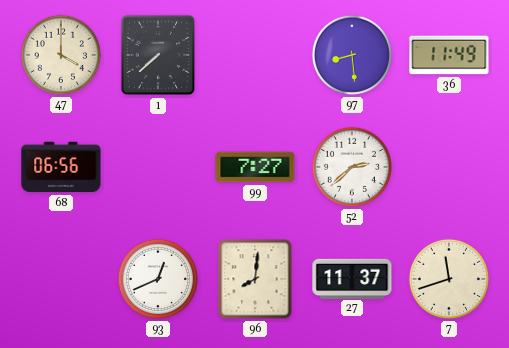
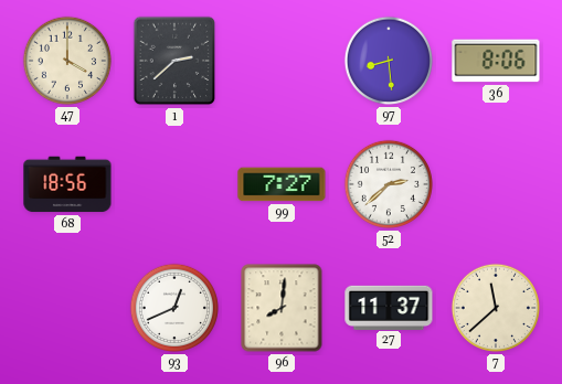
1: 7:38 -> 2:38 (174, 61)
36: 11:49 -> 8:06 (496, 61)
68: 06:56 -> 18:56 (67, 184)
7: 11:42 -> 11:38 (496, 308)
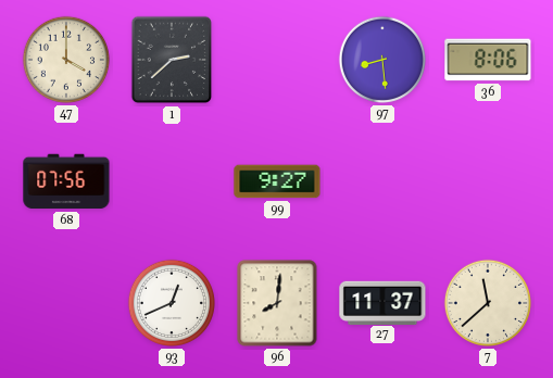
68: 18:56 -> 07:56 (66, 181)
99: 7:27 -> 9:27 (277, 181)
52: 2:38 -> none (389, 184)
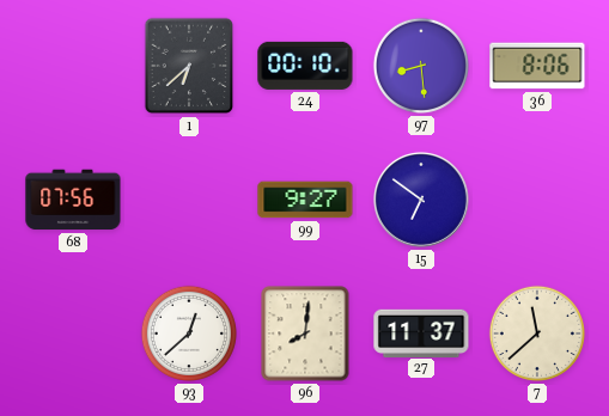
47: 4:00 -> none (66, 60)
1: 2:38 -> 6:38 (189, 66)
24: none -> 00:10 (305, 66)
15: none -> 6:51 (421, 200)
93: 12:41 -> 12:38 (189, 334)
